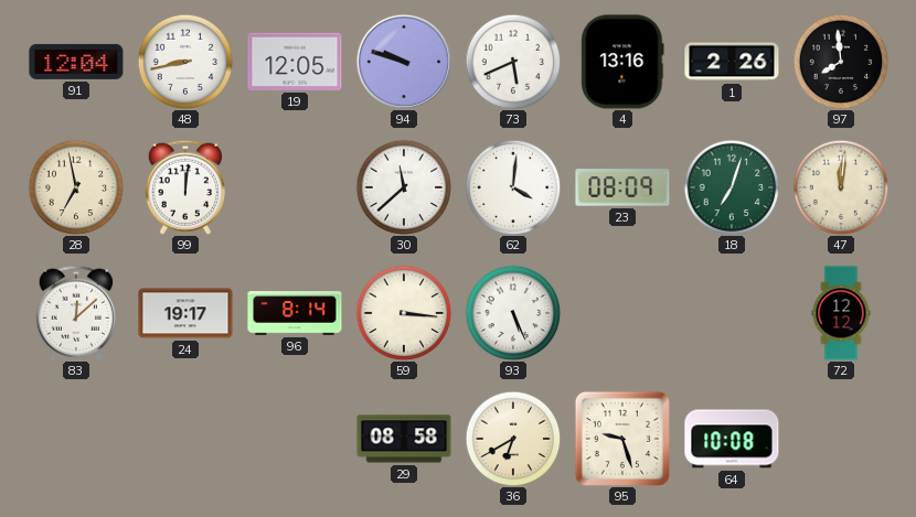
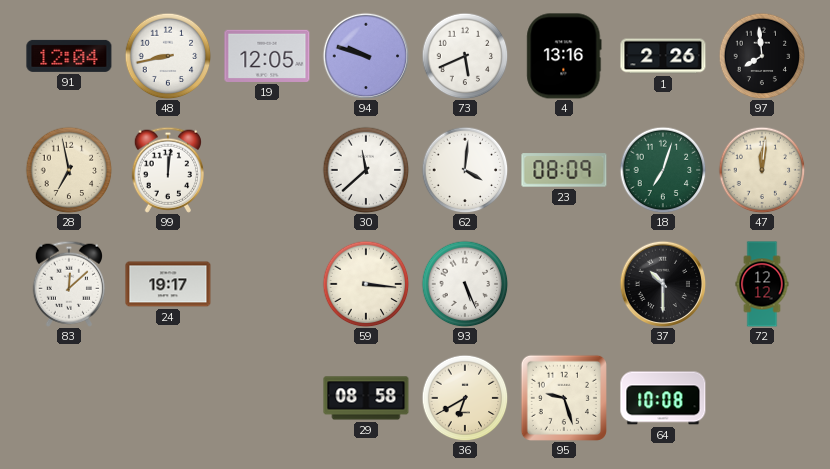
96: 8:14 -> none (295, 313)
37: none -> 10:30 (663, 284)
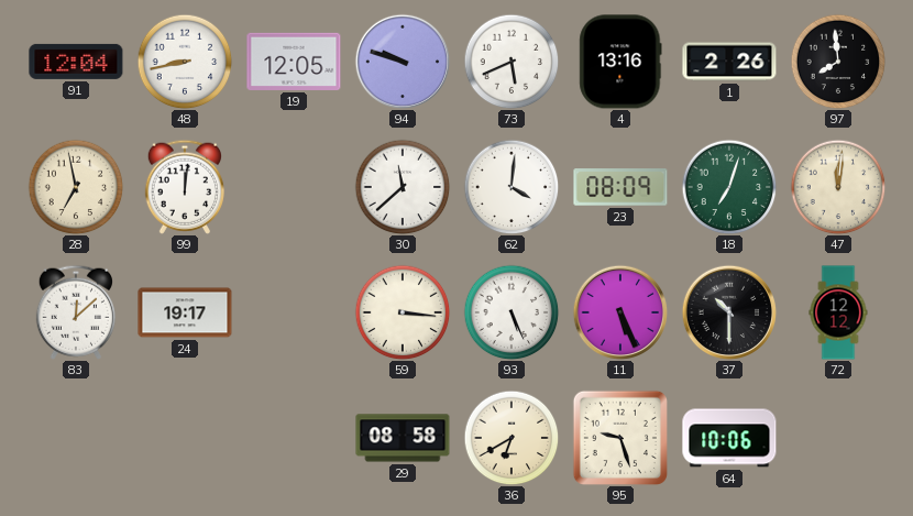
11: none -> 5:26 (620, 312)
64: 10:08 -> 10:06 (729, 438)
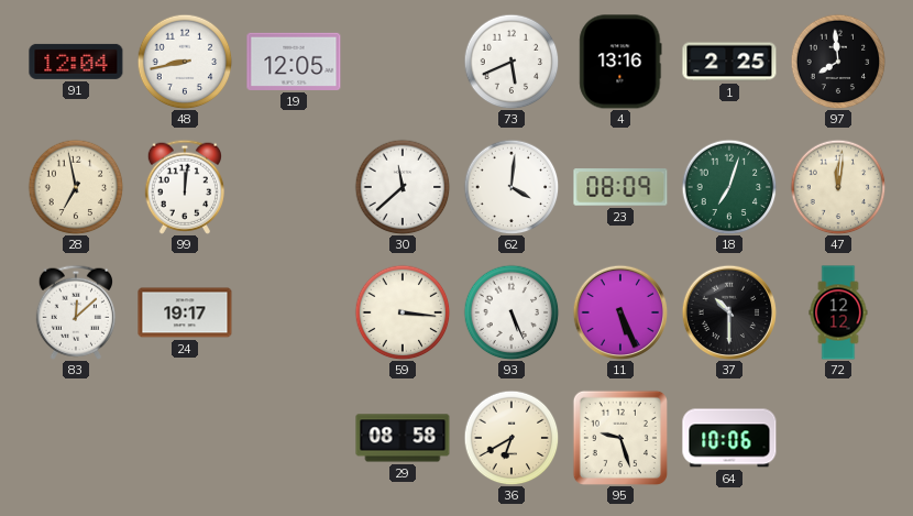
94: 9:48 -> none (403, 62)
1: 2:26 -> 2:25 (729, 62)
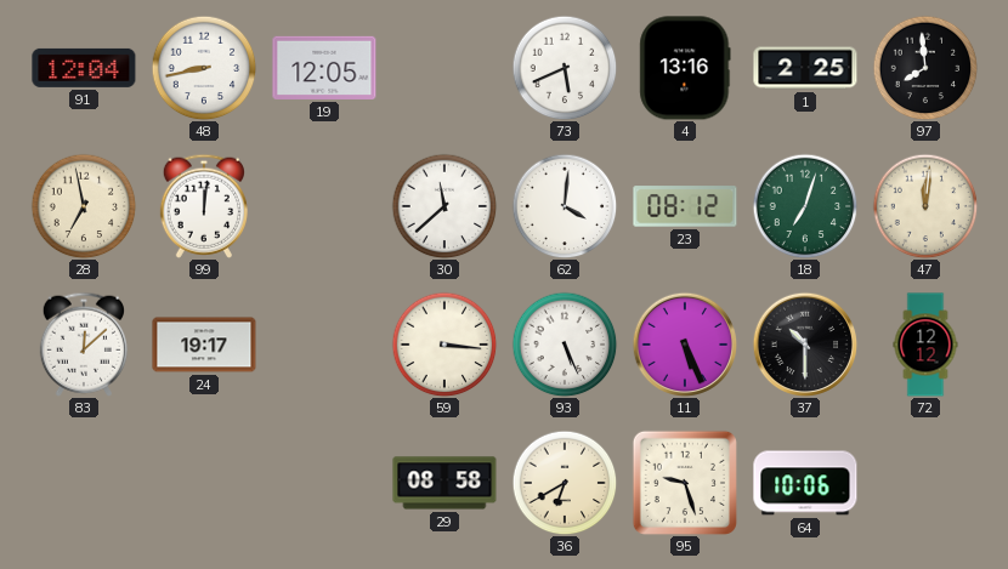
23: 08:09 -> 08:12 (685, 206)
